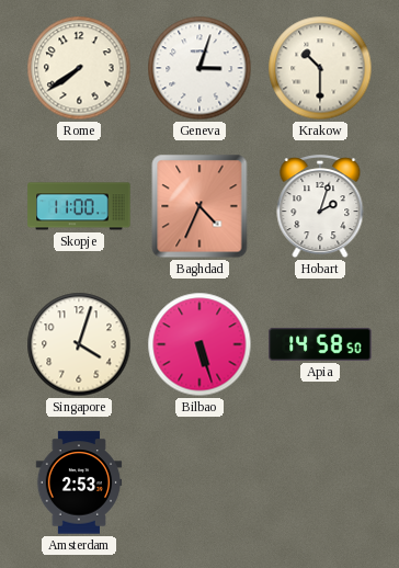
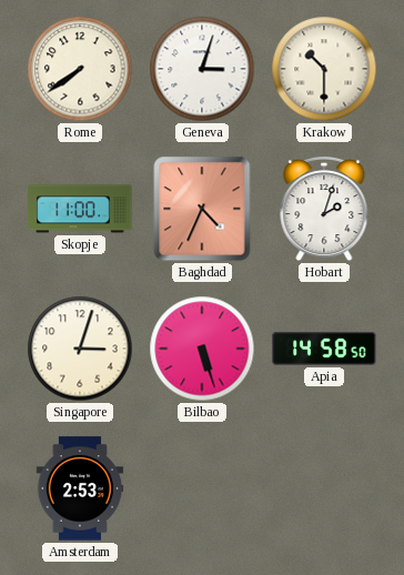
Singapore: 4:03 -> 3:03 (80, 349)
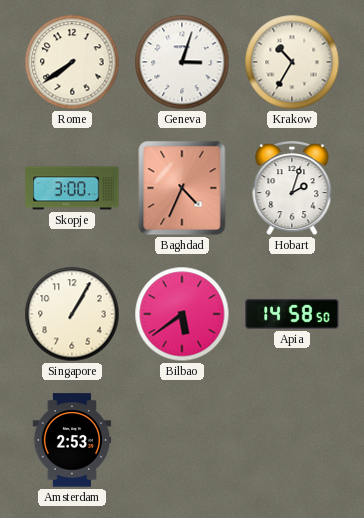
Krakow: 10:30 -> 10:35 (292, 62)
Skopje: 11:00 -> 3:00 (72, 188)
Singapore: 3:03 -> 1:05 (72, 314)
Bilbao: 5:27 -> 5:39 (182, 314)
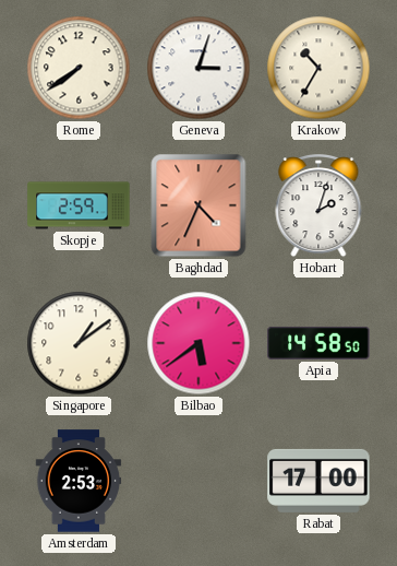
Skopje: 3:00 -> 2:59 (79, 205)
Singapore: 1:05 -> 1:09 (79, 343)
Rabat: none -> 17:00 (318, 481)
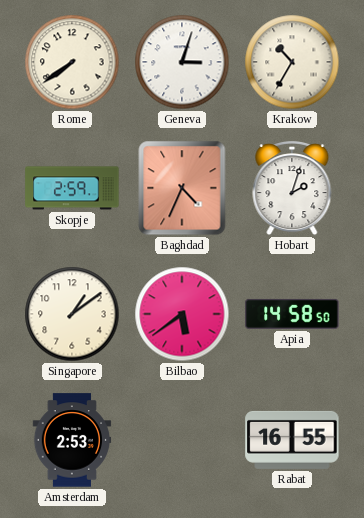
Rabat: 17:00 -> 16:55 (292, 440)
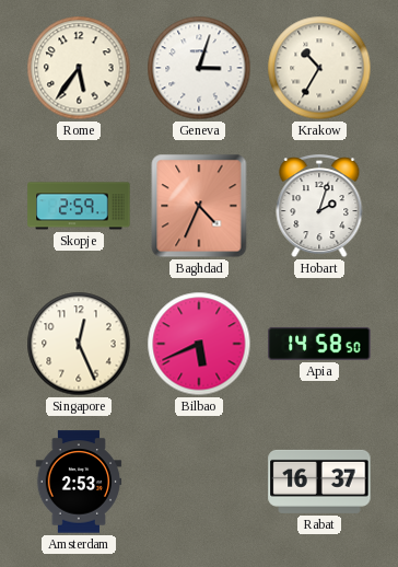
Rome: 7:39 -> 5:36 (79, 68)
Singapore: 1:09 -> 12:26 (79, 344)
Bilbao: 5:39 -> 5:41 (199, 344)
Rabat: 16:55 -> 16:37 (319, 482)
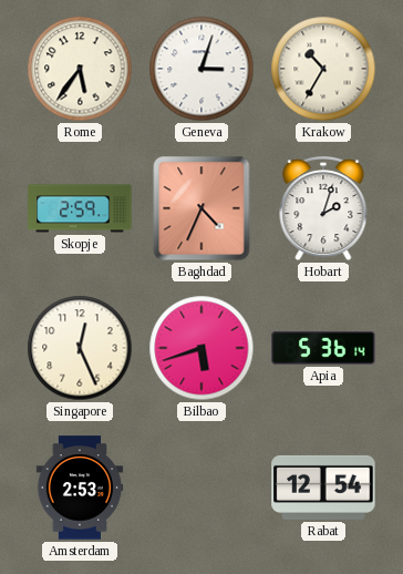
Bilbao: 5:41 -> 5:42 (201, 348)
Apia: 14:58 -> 5:36 (323, 348)
Rabat: 16:37 -> 12:54 (323, 488)
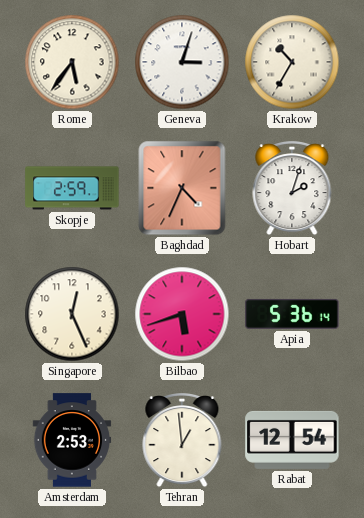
Tehran: none -> 12:59 (182, 441)
